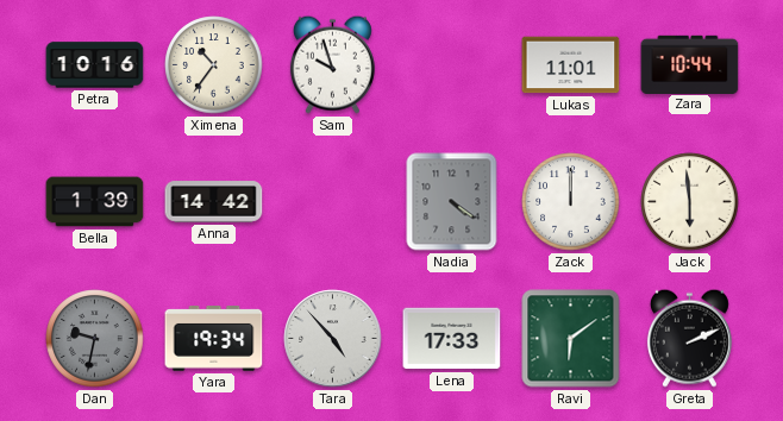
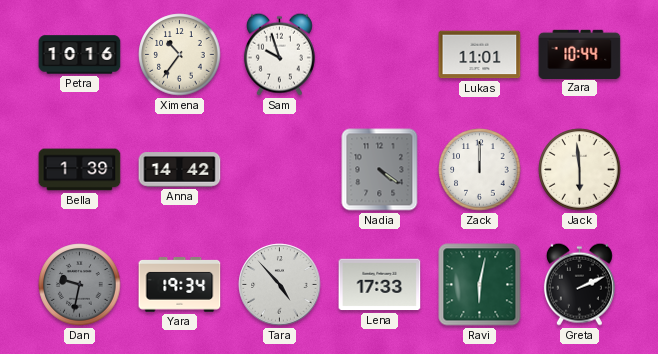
Ravi: 6:09 -> 6:02 (480, 285)
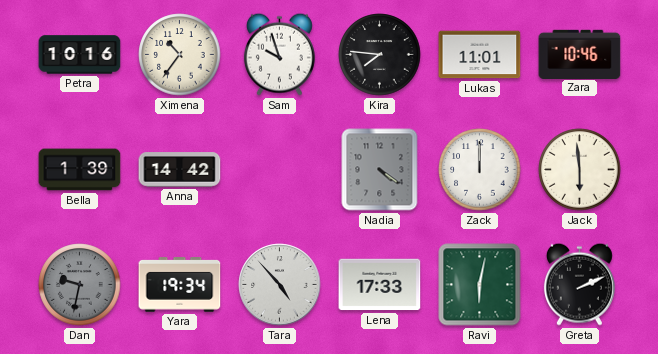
Kira: none -> 7:46 (380, 55)
Zara: 10:44 -> 10:46 (580, 54)
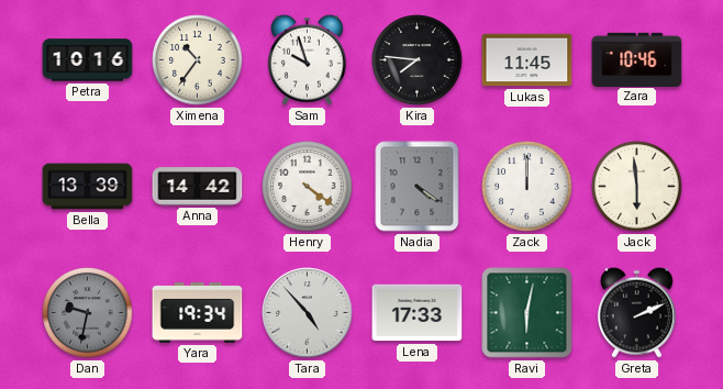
Lukas: 11:01 -> 11:45 (527, 60)
Bella: 1:39 -> 13:39 (88, 187)
Henry: none -> 4:21 (308, 187)
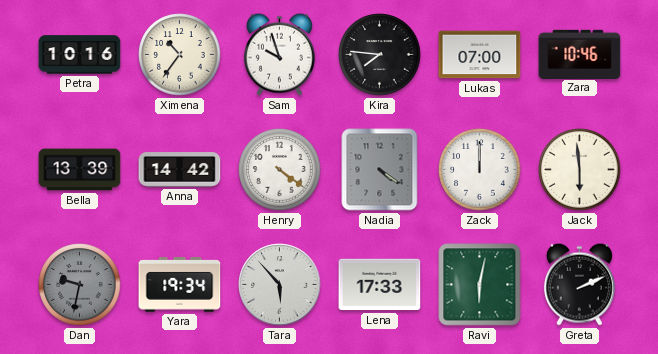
Lukas: 11:45 -> 07:00 (480, 55)
Tara: 4:53 -> 5:53 (280, 285)
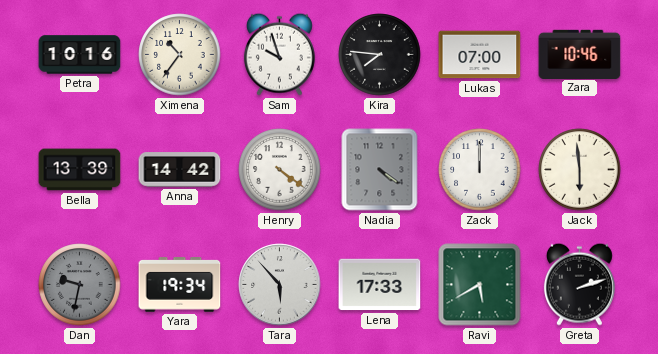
Ravi: 6:02 -> 5:40 (480, 285)
Greta: 2:11 -> 2:12 (579, 284)
